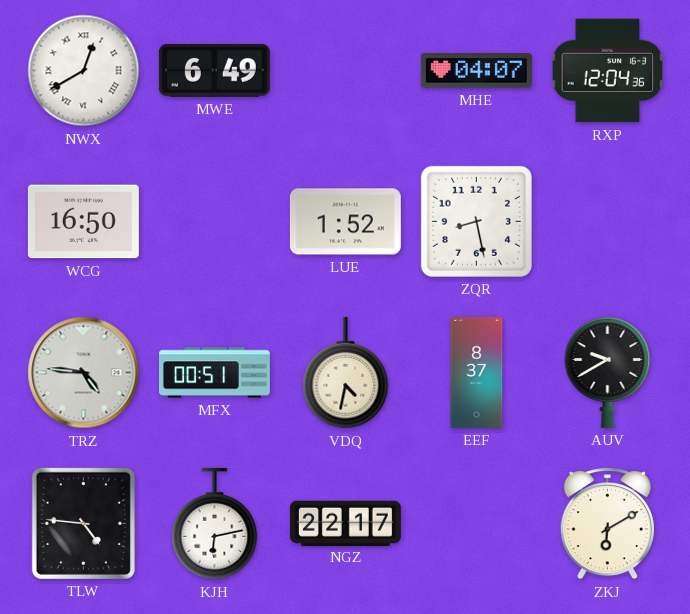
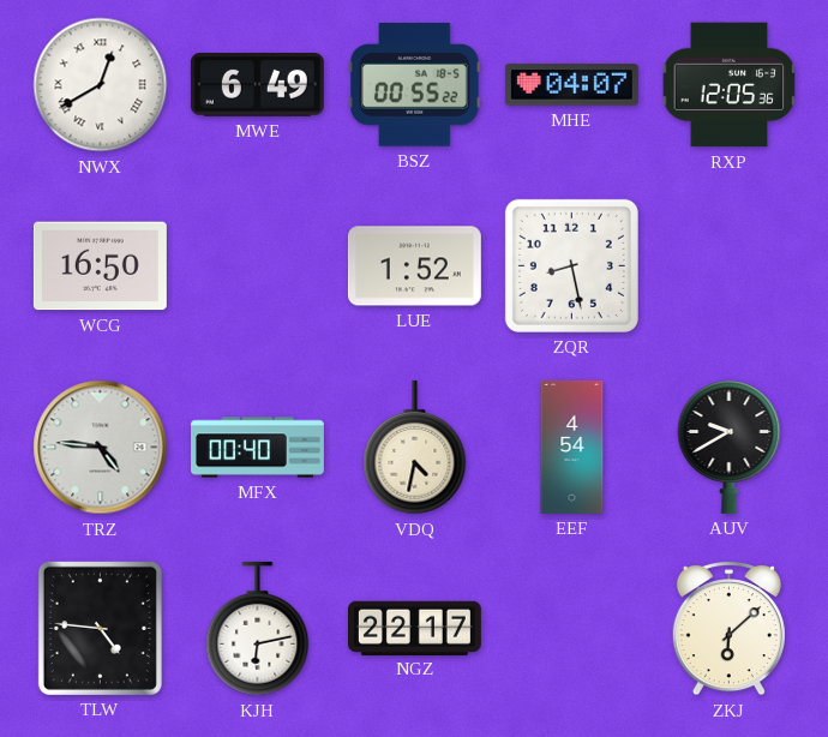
BSZ: none -> 00:55 (414, 85)
RXP: 12:04 -> 12:05 (730, 85)
MFX: 00:51 -> 00:40 (258, 448)
EEF: 8:37 -> 4:54 (572, 447)
ZKJ: 6:10 -> 6:08 (728, 629)
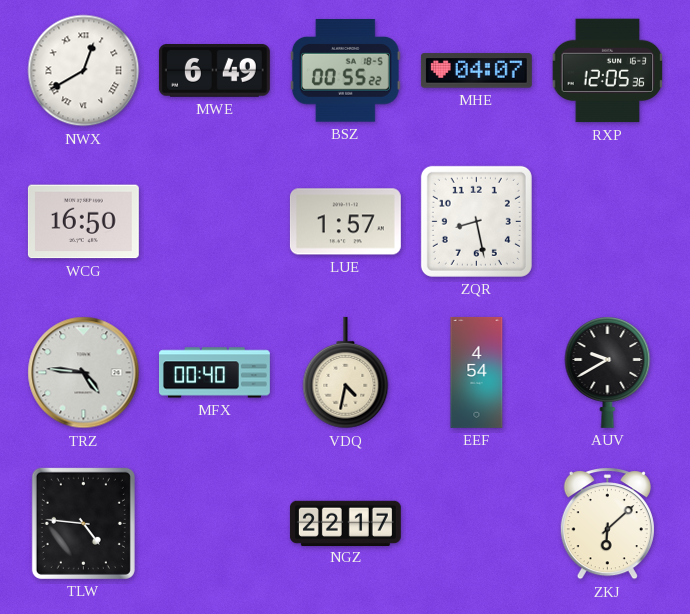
LUE: 1:52 -> 1:57 (345, 222)
KJH: 6:13 -> none (258, 629)
